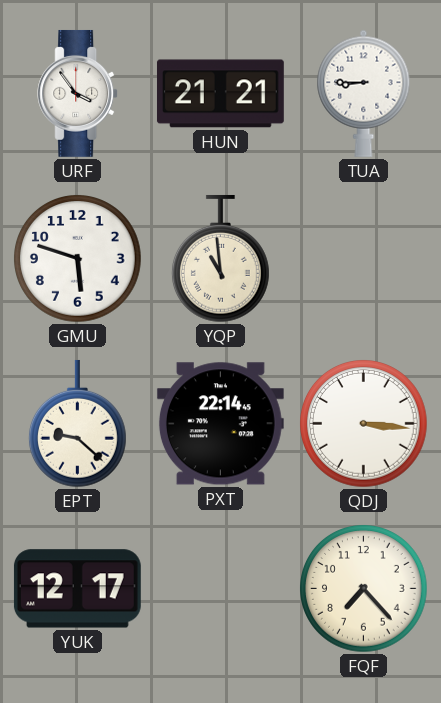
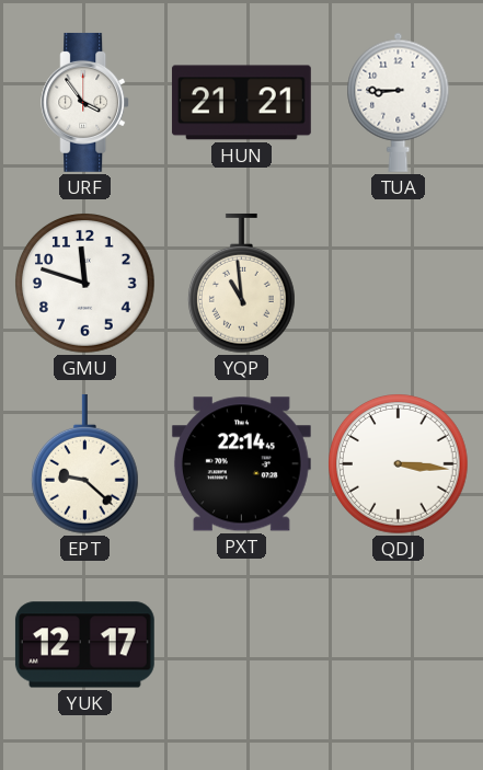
GMU: 5:48 -> 11:48 (85, 284)
FQF: 7:23 -> none (364, 589)
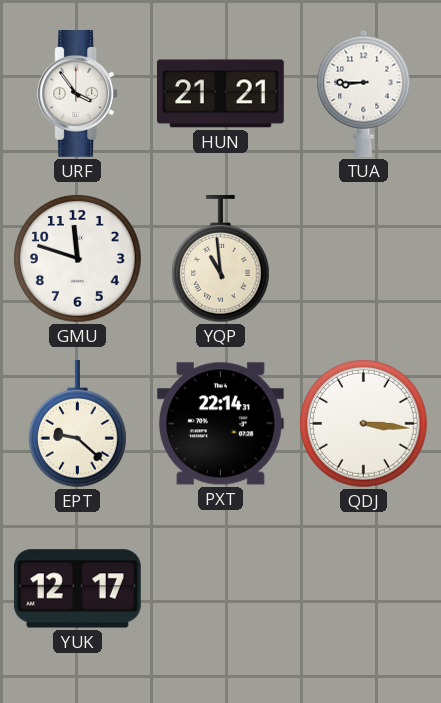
PXT: 22:14:45 -> 22:14:31 (220, 424)
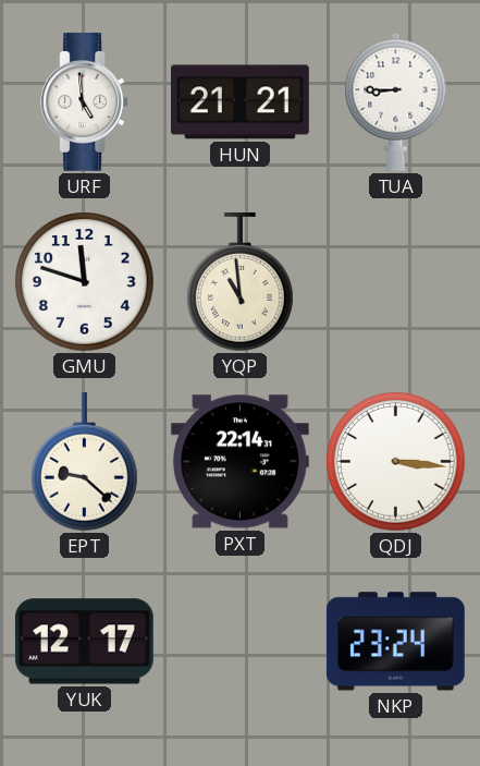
URF: 3:54 -> 4:59 (85, 101)
NKP: none -> 23:24 (395, 642)
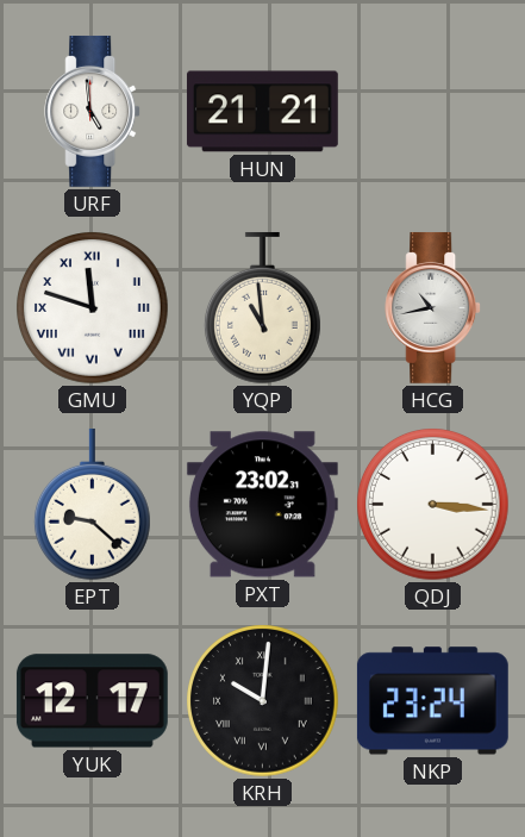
TUA: 8:45 -> none (396, 101)
GMU numerals: Arabic -> Roman (93, 308)
HCG: none -> 10:43 (433, 307)
PXT: 22:14 -> 23:02 (262, 505)
KRH: none -> 10:01 (263, 701)
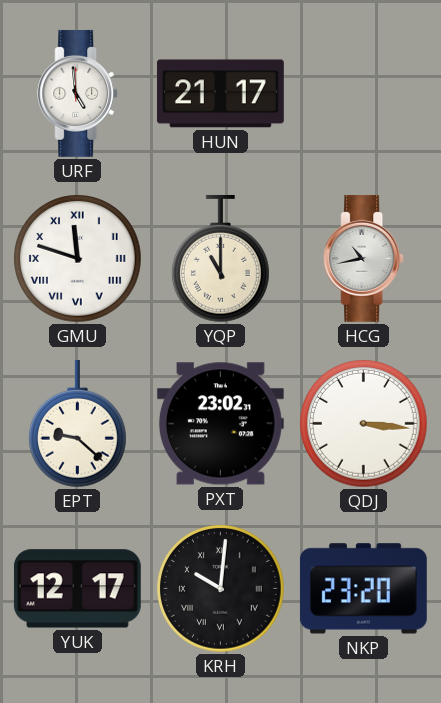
HUN: 21:21 -> 21:17 (220, 94)
YQP: 10:59 -> 11:00 (220, 259)
NKP: 23:24 -> 23:20 (363, 589)
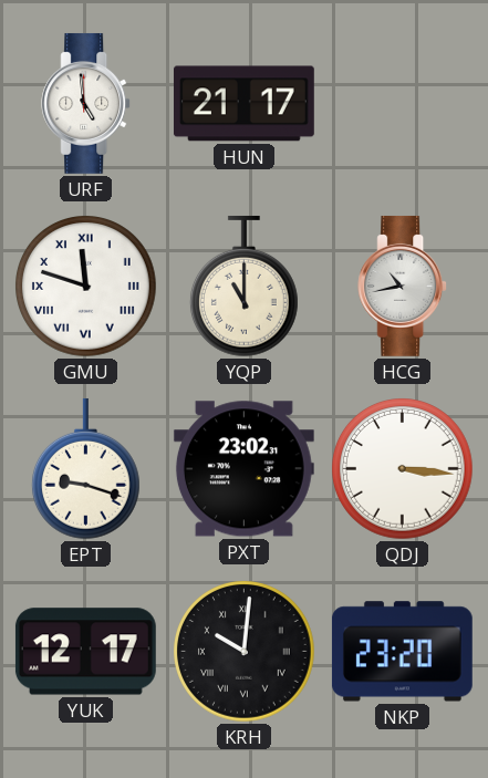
EPT: 9:22 -> 9:18 (85, 469)
